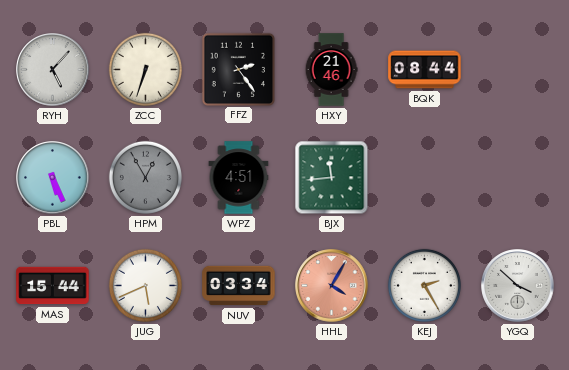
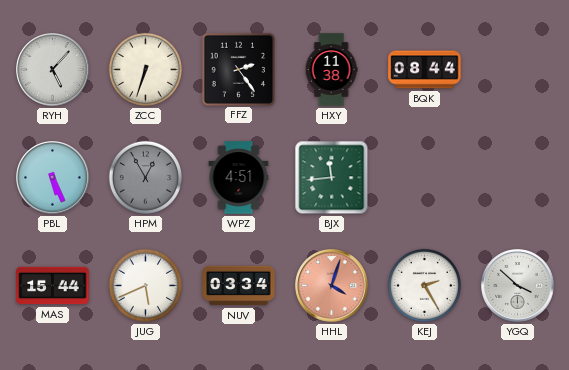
HXY: 21:46 -> 11:38 (331, 70)
HHL: 4:05 -> 4:03 (332, 286)
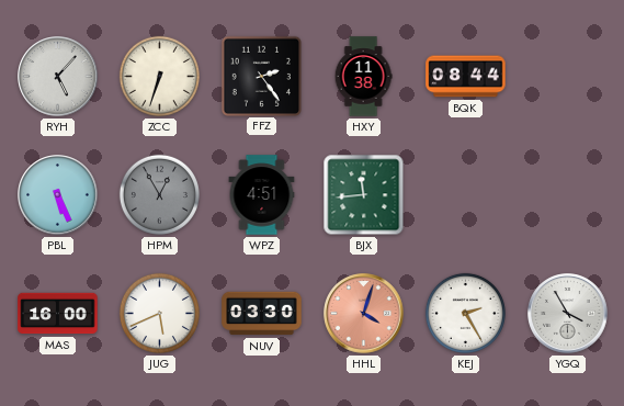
MAS: 15:44 -> 16:00 (58, 314)
NUV: 03:34 -> 03:30 (262, 314)
YGQ: 3:52 -> 3:55 (568, 314)
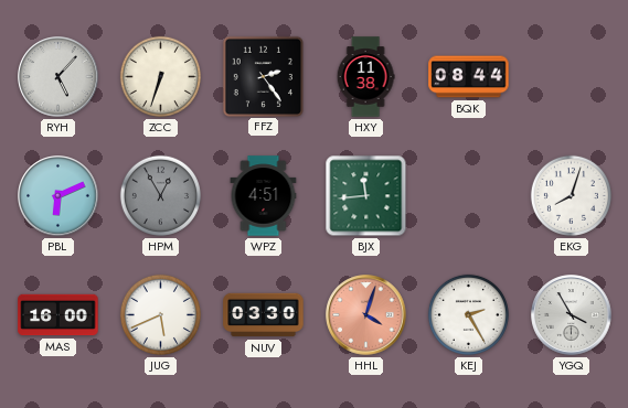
PBL: 5:26 -> 6:11 (58, 196)
EKG: none -> 8:03 (571, 195)
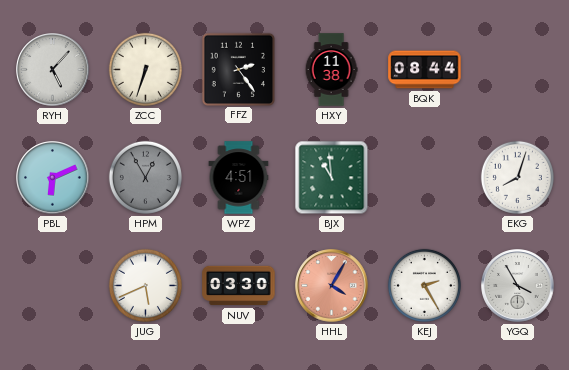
BJX: 11:44 -> 10:59 (332, 178)
MAS: 16:00 -> none (58, 315)
HHL: 4:03 -> 4:05 (332, 286)
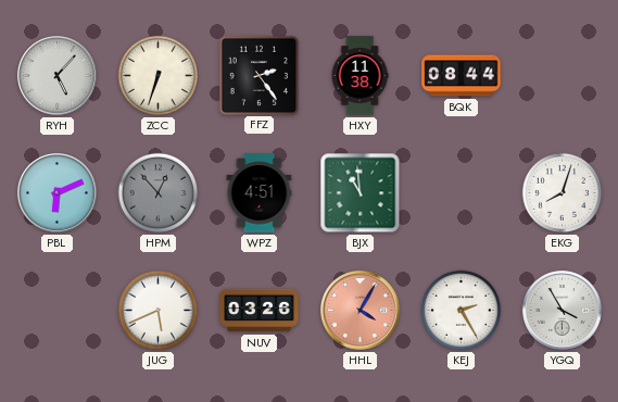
HPM: 12:55 -> 12:53 (157, 192)
NUV: 03:30 -> 03:26 (260, 311)
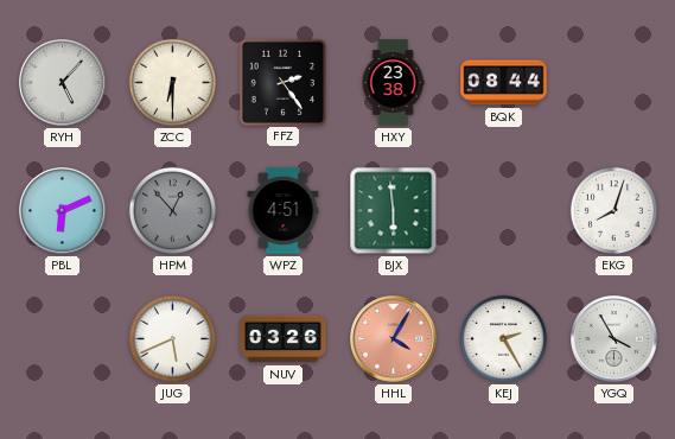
ZCC: 6:33 -> 6:30 (172, 82)
HXY: 11:38 -> 23:38 (393, 83)
BJX: 10:59 -> 5:59 (394, 211)
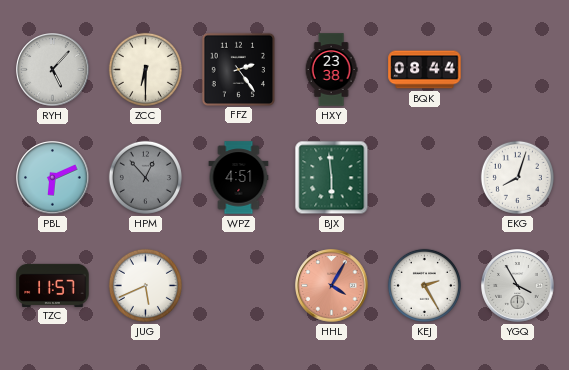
TZC: none -> 11:57 (53, 285)
NUV: 03:26 -> none (284, 339)
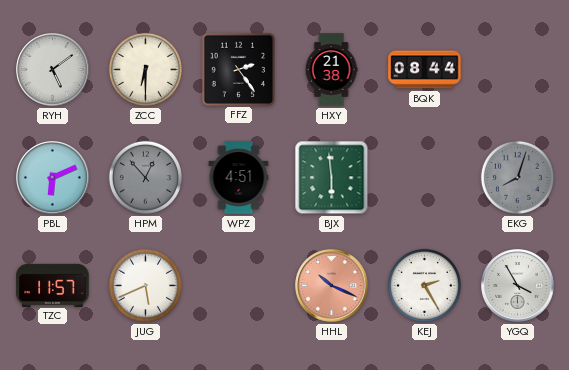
RYH: 5:07 -> 5:09 (53, 70)
HXY: 23:38 -> 21:38 (331, 70)
EKG dial: white -> grey (517, 177)
HHL: 4:05 -> 10:19 (332, 286)
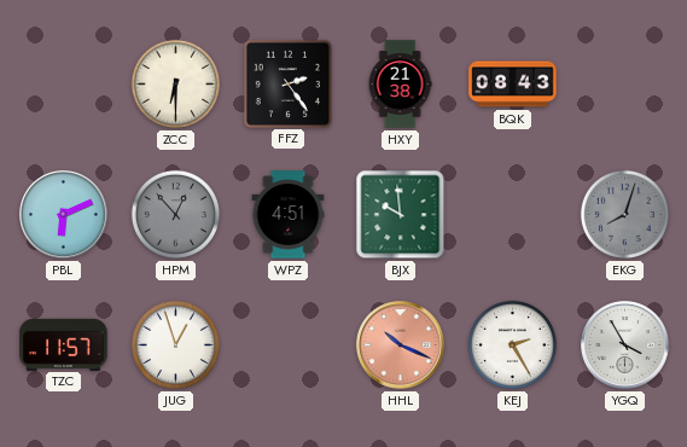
RYH: 5:09 -> none (53, 70)
BQK: 08:44 -> 08:43 (513, 85)
BJX: 5:59 -> 9:59 (401, 215)
JUG: 5:41 -> 12:57 (175, 344)
